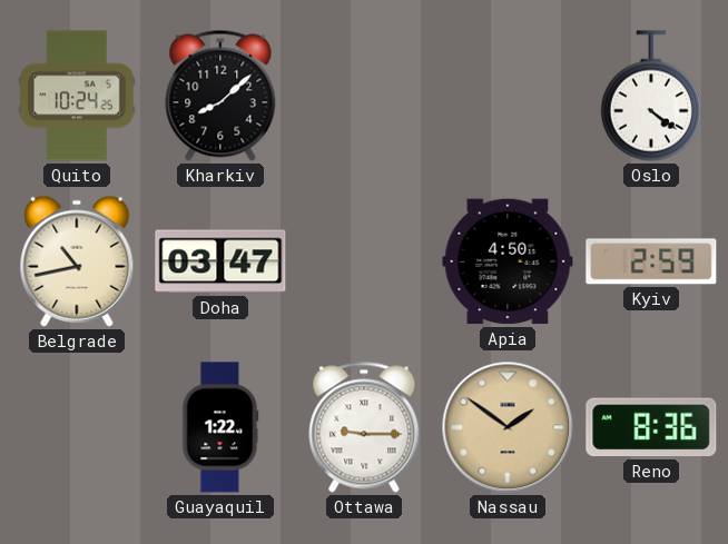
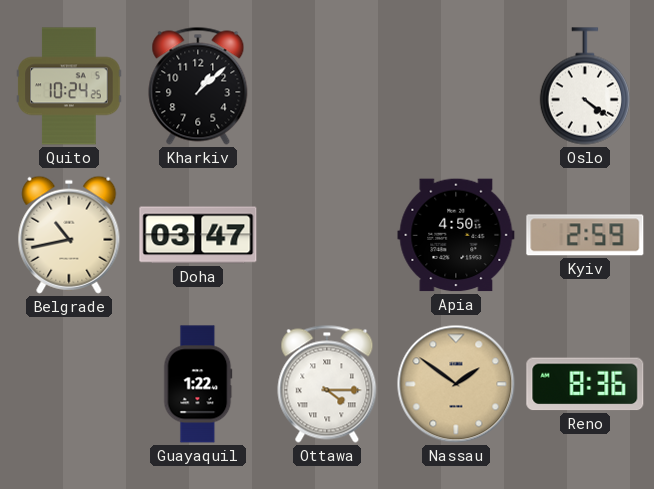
Kharkiv: 8:08 -> 1:08 (198, 86)
Ottawa: 9:15 -> 4:15 (327, 384)
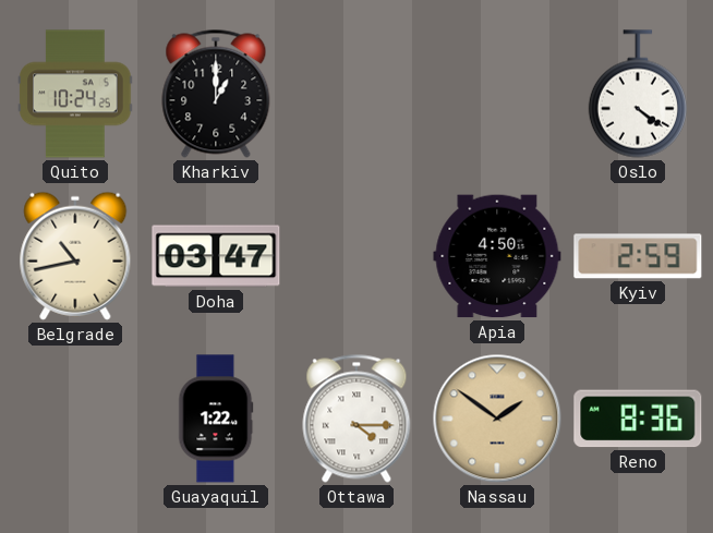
Kharkiv: 1:08 -> 1:00 (216, 94)
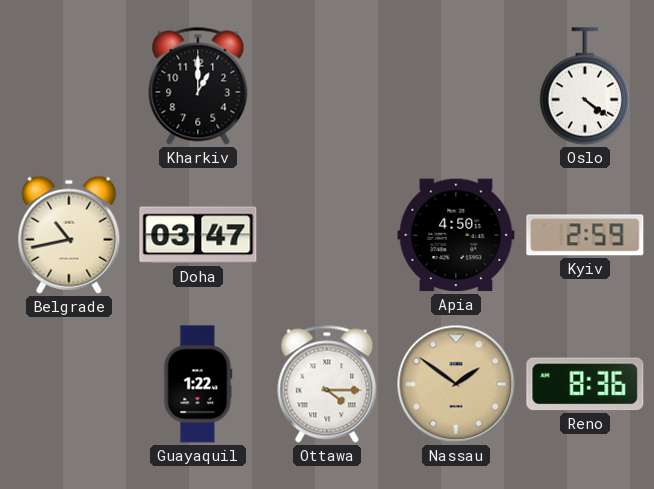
Quito: 10:24 -> none (75, 94)
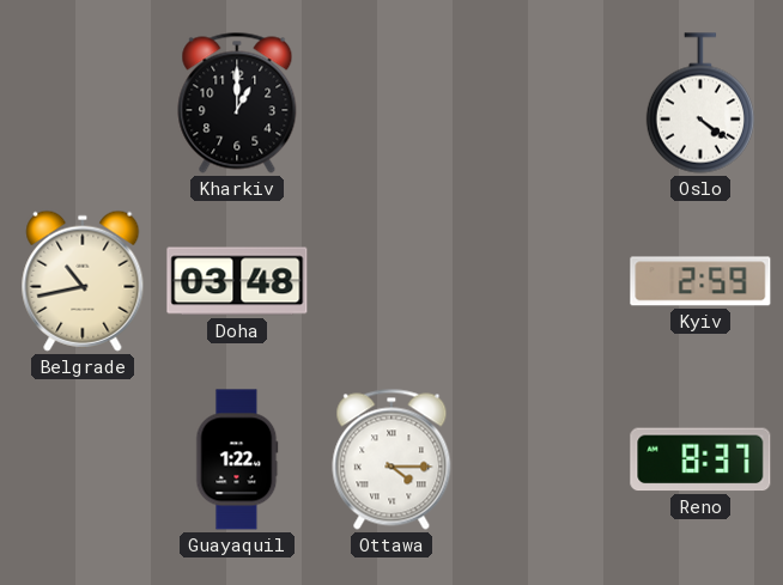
Doha: 03:47 -> 03:48 (237, 281)
Apia: 4:50 -> none (456, 235)
Nassau: 1:51 -> none (456, 384)
Reno: 8:36 -> 8:37 (700, 459)
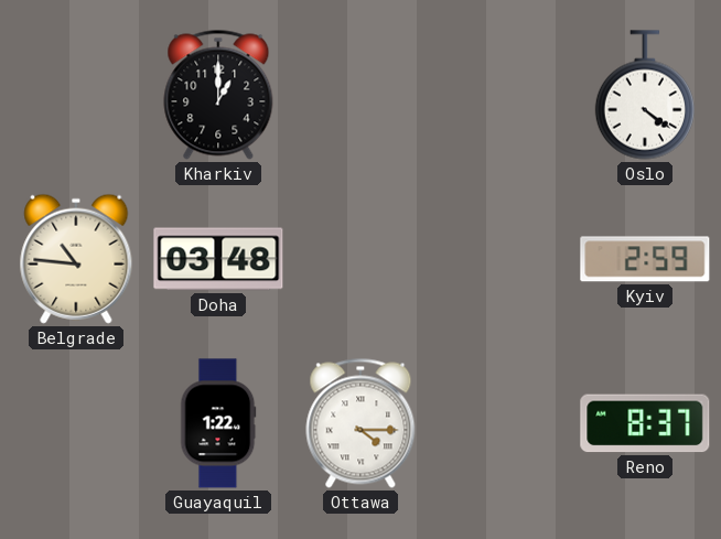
Belgrade: 10:43 -> 10:46 (76, 259)
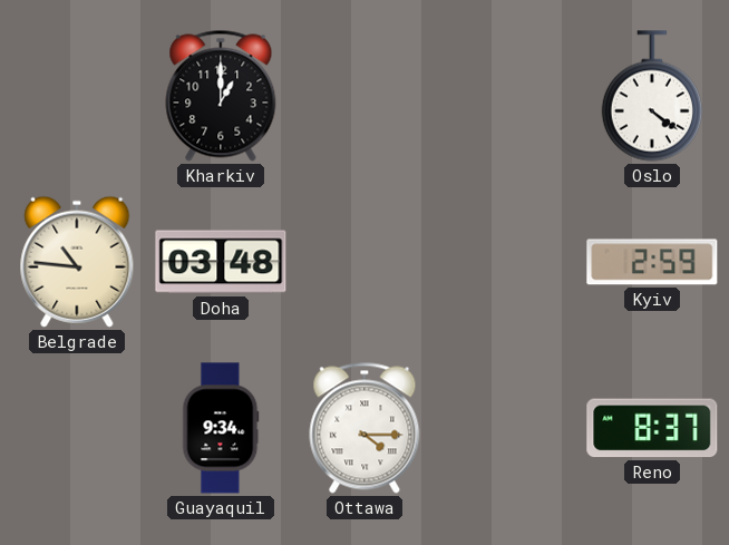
Guayaquil: 1:22 -> 9:34 (221, 428)
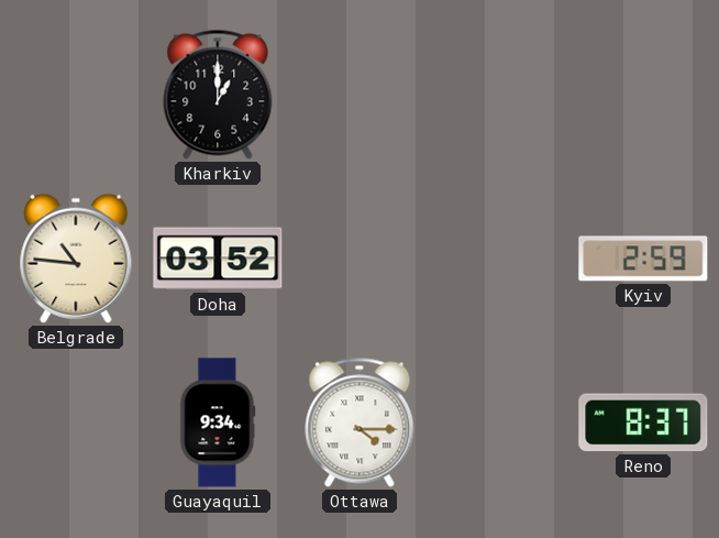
Oslo: 4:21 -> none (651, 96)
Doha: 03:48 -> 03:52 (218, 259)
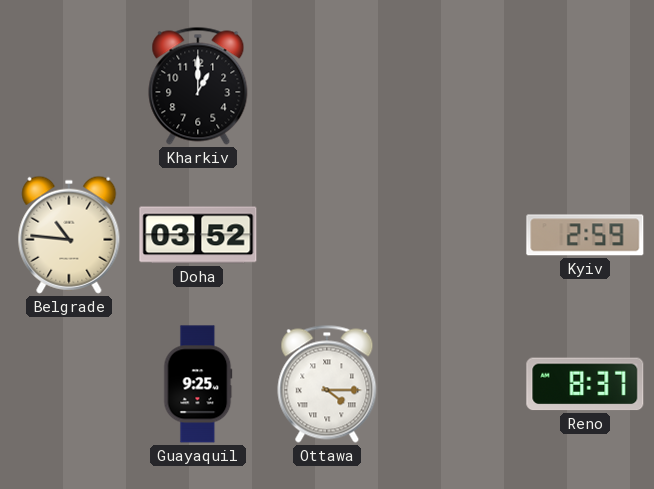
Guayaquil: 9:34 -> 9:25 (198, 384)
